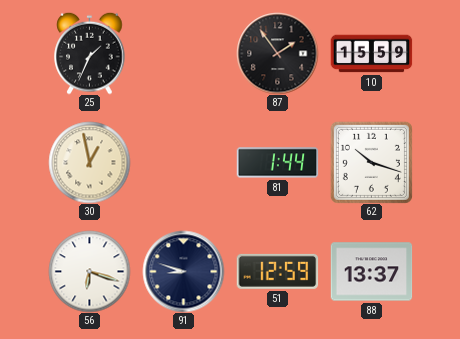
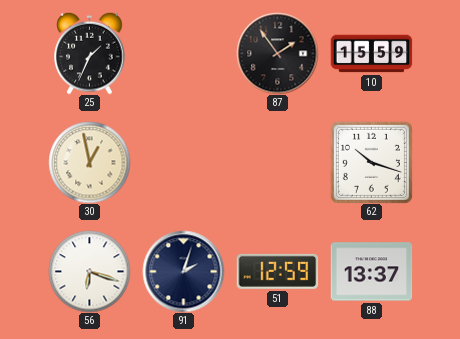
81: 1:44 -> none (277, 163)
91: 8:48 -> 2:03 (183, 271)
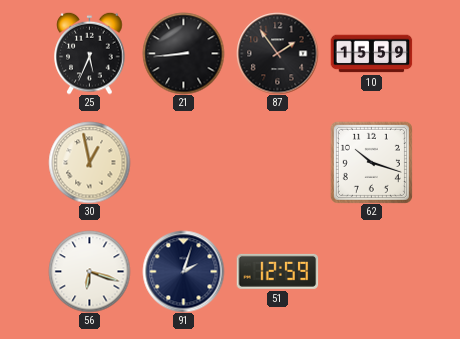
25: 1:34 -> 5:34 (90, 53)
21: none -> 8:44 (183, 53)
88: 13:37 -> none (371, 272)
